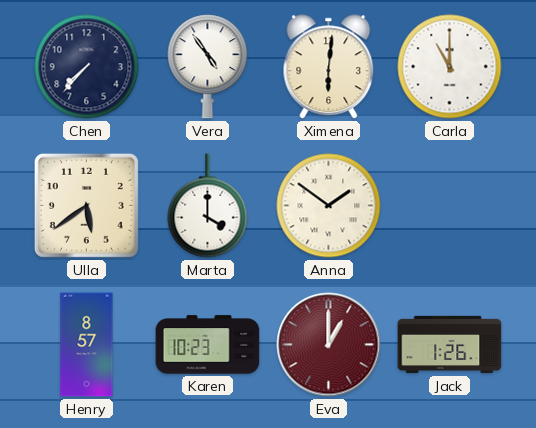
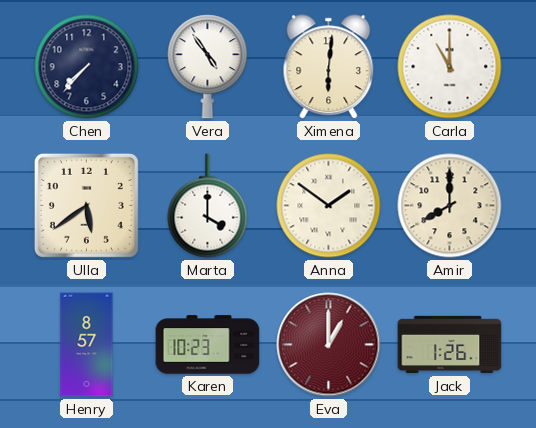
Amir: none -> 8:00 (450, 206)
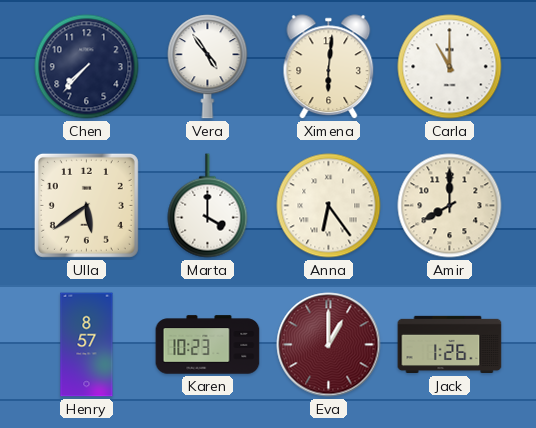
Anna: 1:51 -> 6:24 (329, 206)
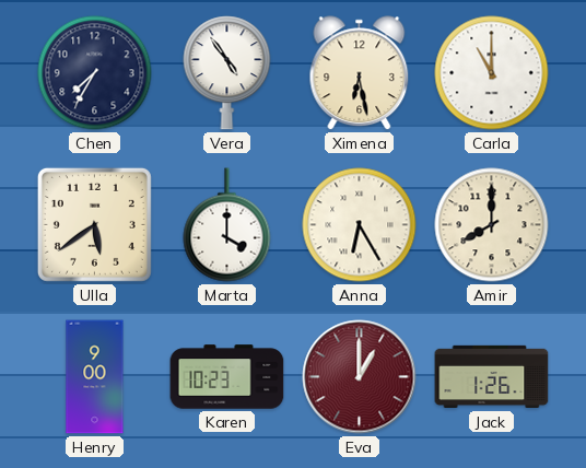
Chen: 7:37 -> 7:35 (95, 73)
Ximena: 6:01 -> 6:28 (360, 73)
Anna: 6:24 -> 6:25 (360, 225)
Henry: 8:57 -> 9:00 (95, 377)
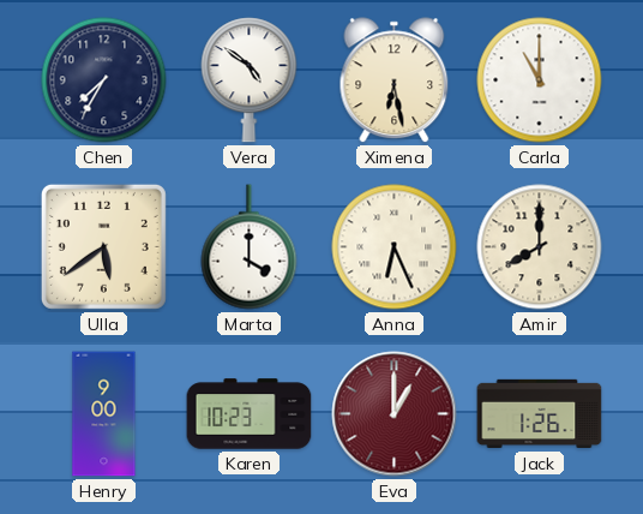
Vera: 4:54 -> 4:51 (250, 80)
Anna: 6:25 -> 6:26 (395, 247)
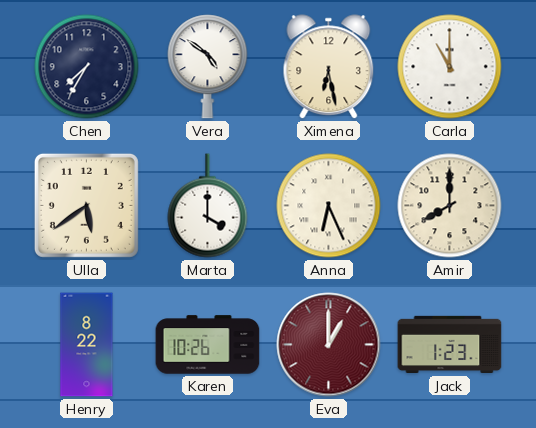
Henry: 9:00 -> 8:22 (87, 345)
Karen: 10:23 -> 10:26 (208, 345)
Jack: 1:26 -> 1:23 (450, 345)
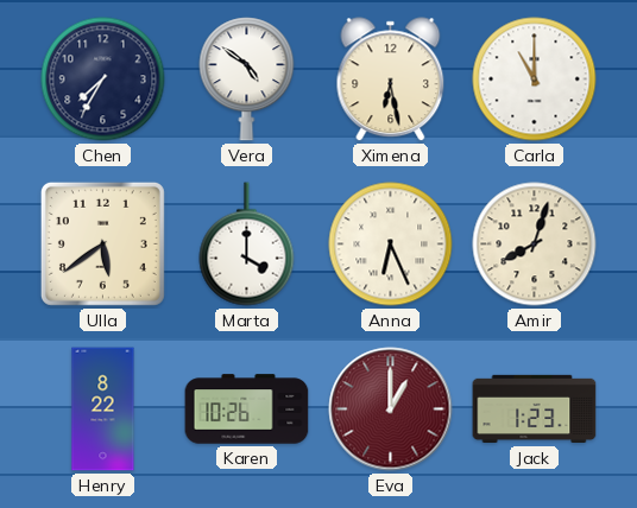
Amir: 8:00 -> 8:03 (535, 245)
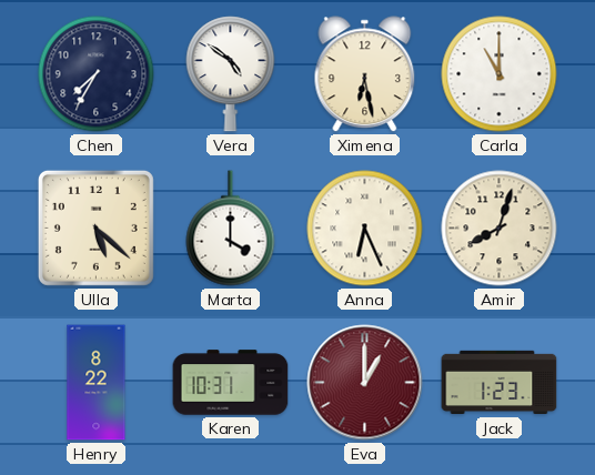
Ulla: 5:39 -> 5:22 (95, 228)
Karen: 10:26 -> 10:31 (231, 383)
